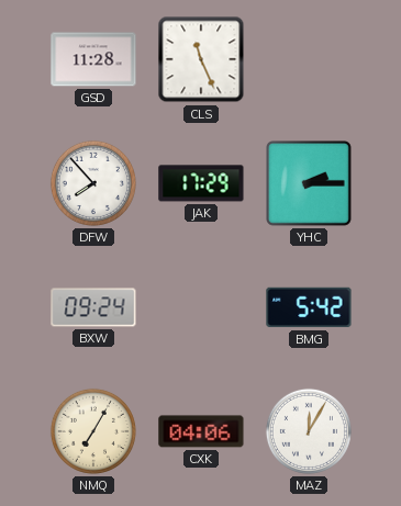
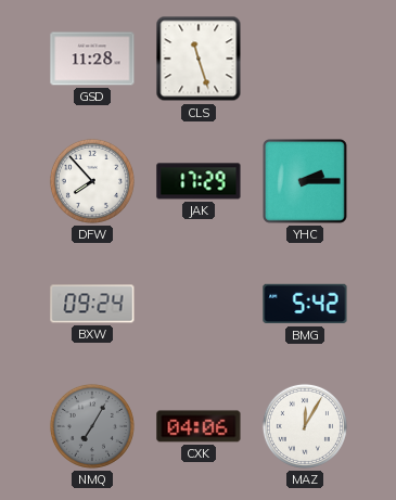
CLS: 11:26 -> 11:27 (199, 59)
NMQ dial: cream -> grey (92, 426)
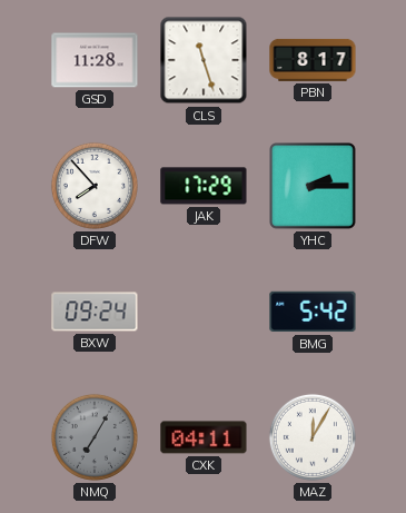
PBN: none -> 8:17 (313, 60)
CXK: 04:06 -> 04:11 (204, 437)
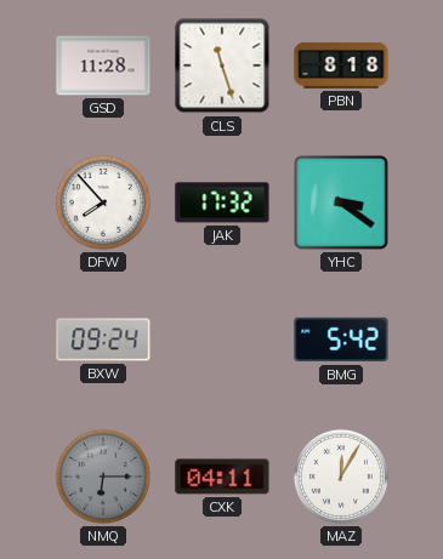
PBN: 8:17 -> 8:18 (341, 65)
JAK: 17:29 -> 17:32 (222, 203)
YHC: 2:15 -> 3:21 (342, 204)
NMQ: 7:05 -> 6:15 (103, 477)
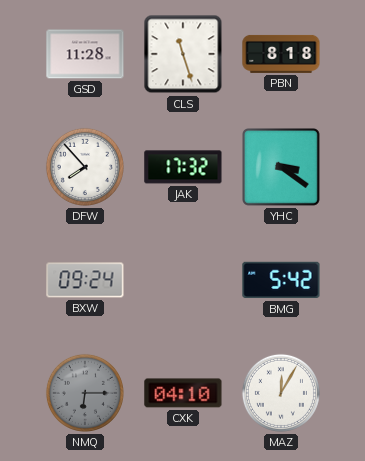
CXK: 04:11 -> 04:10 (183, 393)
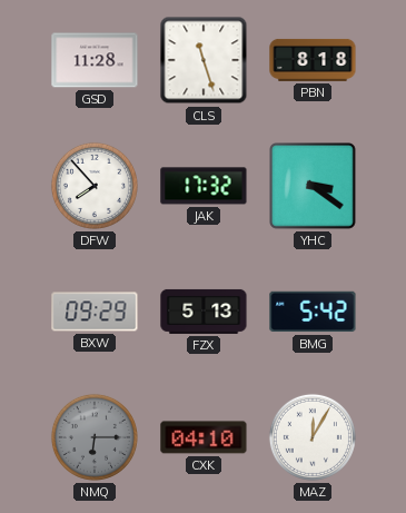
BXW: 09:24 -> 09:29 (95, 312)
FZX: none -> 5:13 (204, 312)
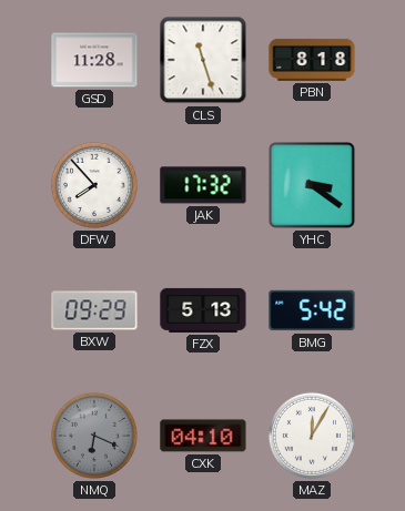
NMQ: 6:15 -> 6:19 (94, 436)
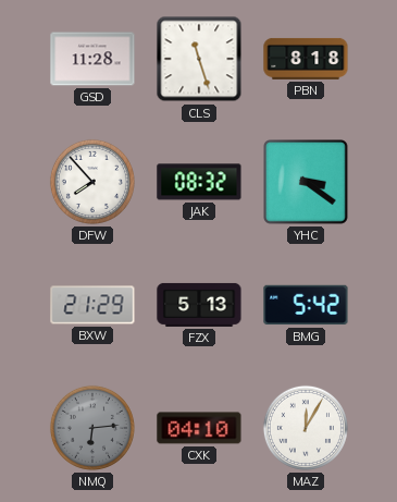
JAK: 17:32 -> 08:32 (199, 182)
BXW: 09:29 -> 21:29 (92, 305)
NMQ: 6:19 -> 6:14 (92, 428)
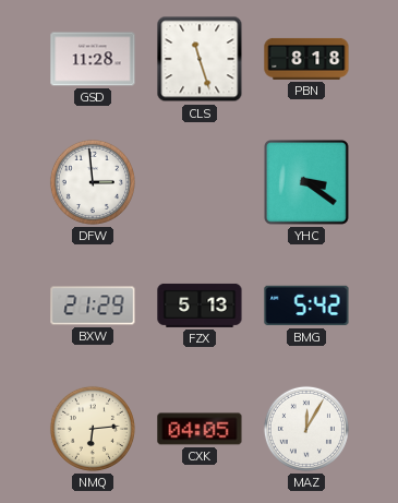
DFW: 7:53 -> 2:59 (93, 182)
JAK: 08:32 -> none (199, 182)
NMQ dial: grey -> cream (93, 429)
CXK: 04:10 -> 04:05 (200, 429)
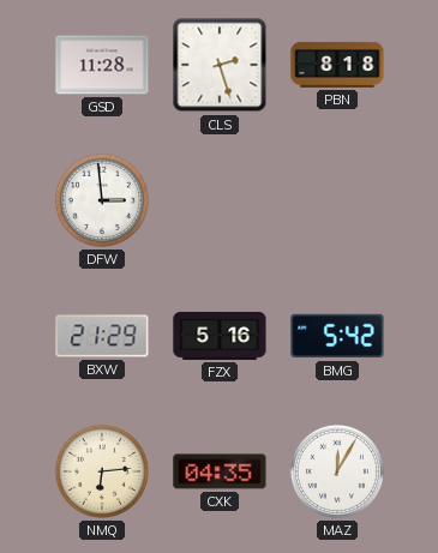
CLS: 11:27 -> 2:27 (220, 65)
YHC: 3:21 -> none (307, 183)
FZX: 5:13 -> 5:16 (220, 336)
CXK: 04:05 -> 04:35 (220, 471)
